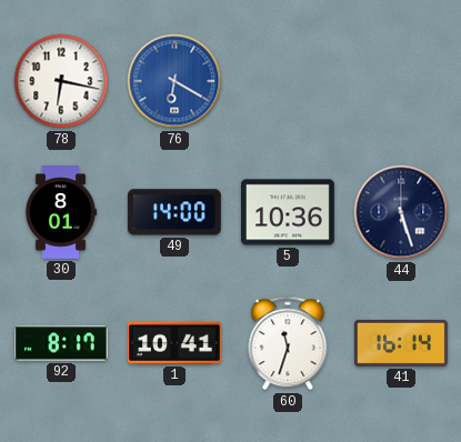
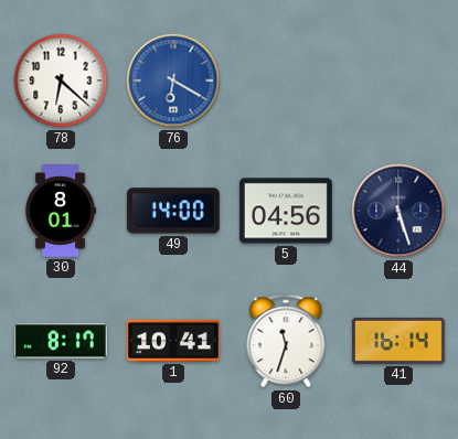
78: 6:17 -> 6:22 (61, 81)
5: 10:36 -> 04:56 (286, 211)
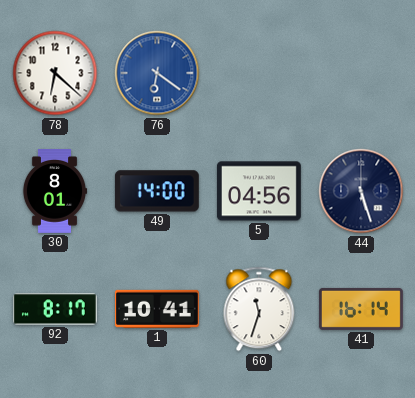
76: 6:20 -> 6:21 (157, 73)
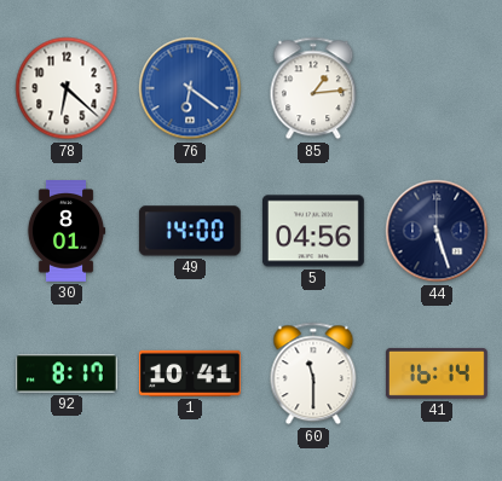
85: none -> 1:14 (313, 88)
60: 11:33 -> 11:30 (313, 373)
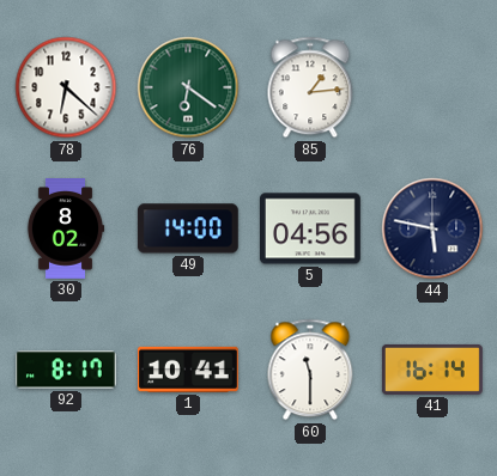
76 dial: blue -> green (188, 87)
30: 8:01 -> 8:02 (66, 230)
44: 5:27 -> 5:47 (432, 228)
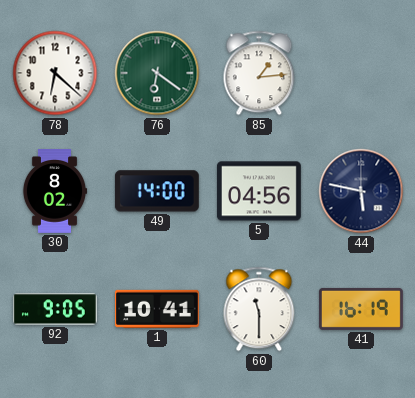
92: 8:17 -> 9:05 (56, 309)
41: 16:14 -> 16:19 (361, 309)
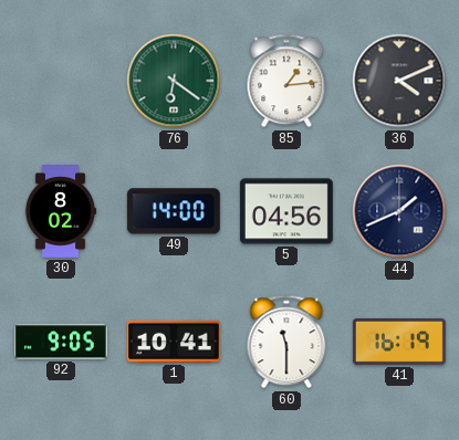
78: 6:22 -> none (55, 73)
36: none -> 4:11 (399, 81)
44: 5:47 -> 1:41 (399, 211)
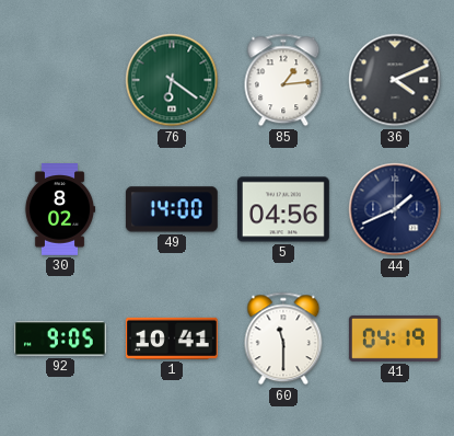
41: 16:19 -> 04:19 (395, 339)
